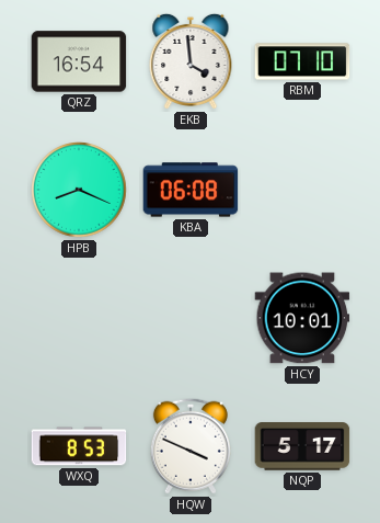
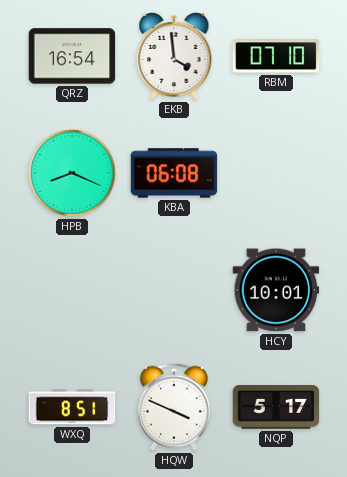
WXQ: 8:53 -> 8:51 (72, 407)
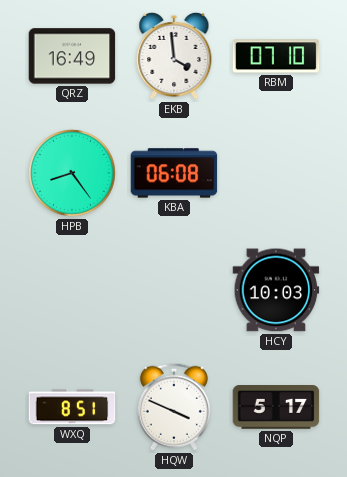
QRZ: 16:54 -> 16:49 (72, 56)
HPB: 8:19 -> 8:24 (72, 173)
HCY: 10:01 -> 10:03 (276, 290)
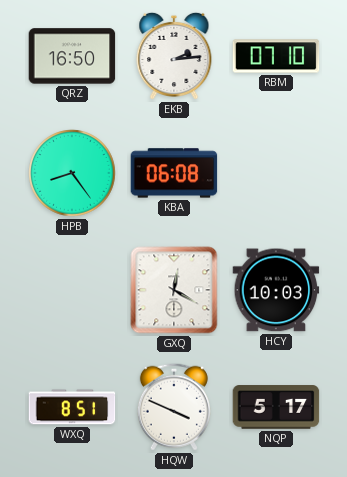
QRZ: 16:49 -> 16:50 (72, 56)
EKB: 3:59 -> 2:14 (174, 56)
GXQ: none -> 12:20 (174, 290)
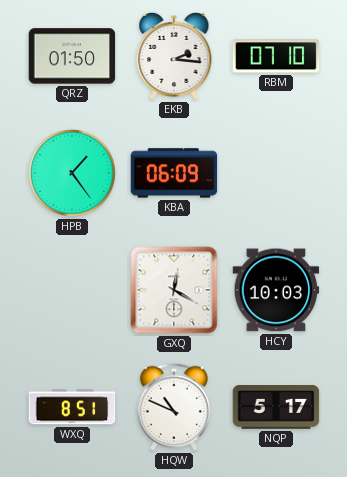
QRZ: 16:50 -> 01:50 (72, 56)
EKB: 2:14 -> 2:16 (174, 56)
HPB: 8:24 -> 1:24 (72, 173)
KBA: 06:08 -> 06:09 (174, 173)
HQW: 3:49 -> 10:49 (174, 407)
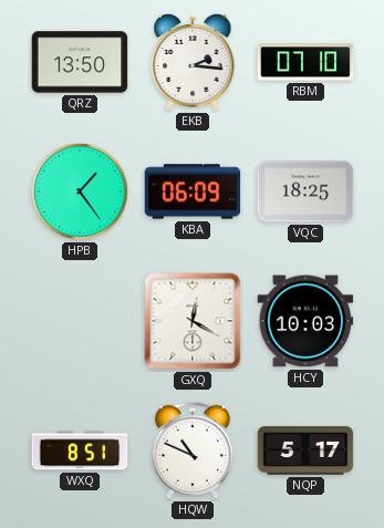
QRZ: 01:50 -> 13:50 (80, 62)
VQC: none -> 18:25 (305, 191)
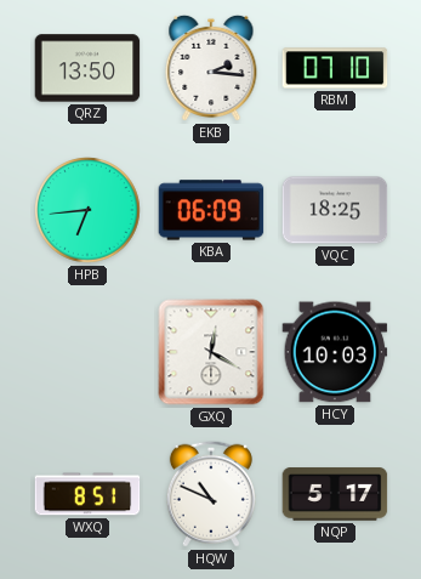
HPB: 1:24 -> 6:44 (87, 210)
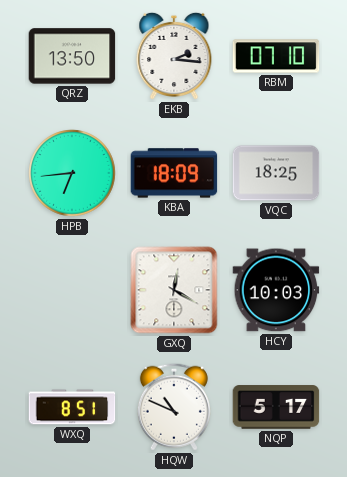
KBA: 06:09 -> 18:09 (174, 173)
